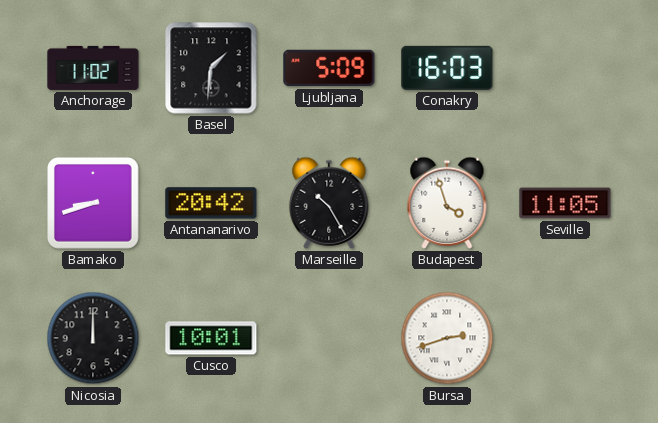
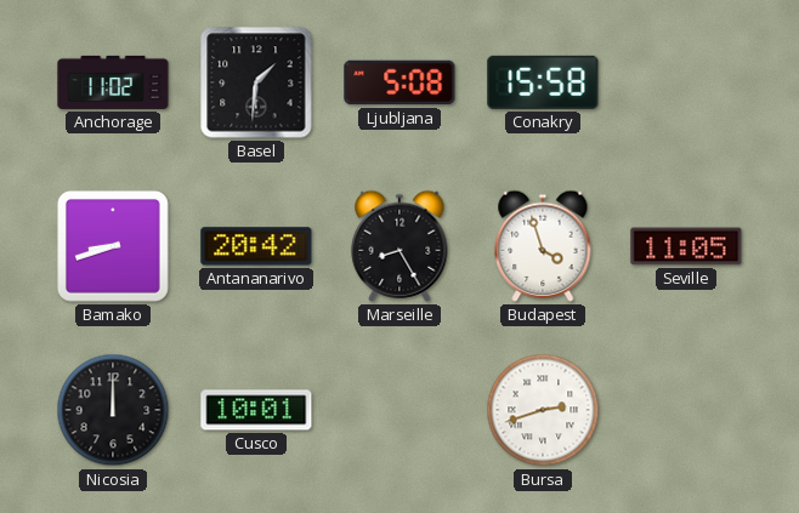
Ljubljana: 5:09 -> 5:08 (399, 82)
Conakry: 16:03 -> 15:58 (543, 82)
Marseille: 10:25 -> 8:25 (399, 246)
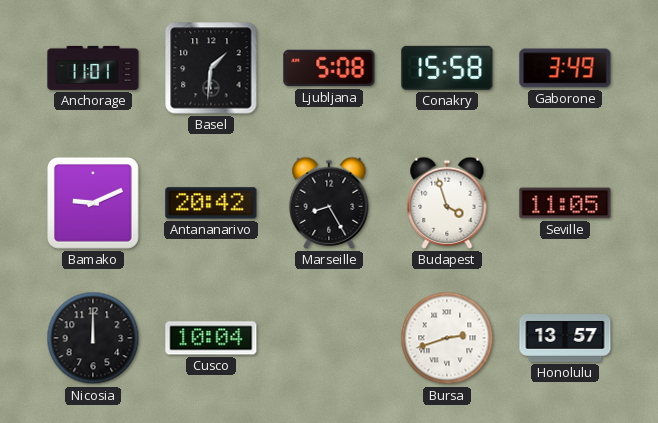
Anchorage: 11:02 -> 11:01 (93, 68)
Gaborone: none -> 3:49 (565, 68)
Bamako: 8:42 -> 9:11 (94, 204)
Cusco: 10:01 -> 10:04 (211, 338)
Honolulu: none -> 13:57 (565, 339)
